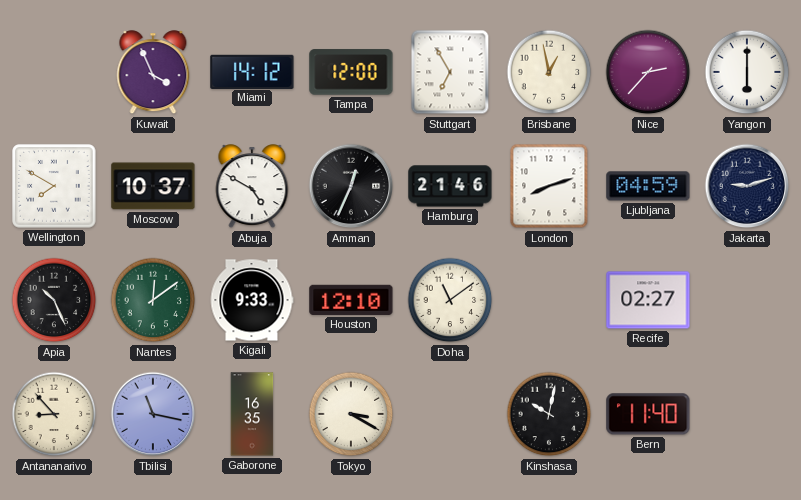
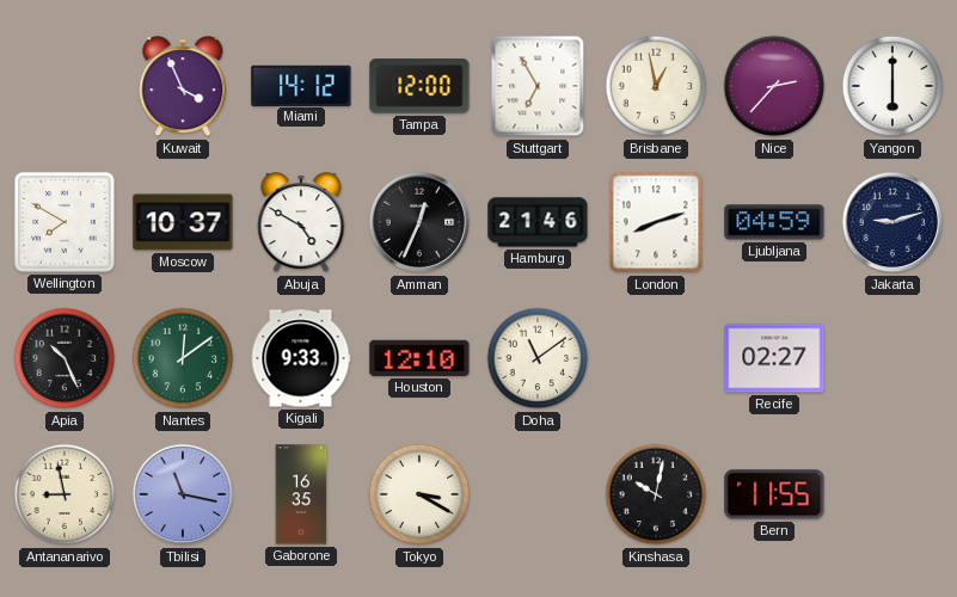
Antananarivo: 8:53 -> 8:58 (65, 494)
Bern: 11:40 -> 11:55 (774, 494)
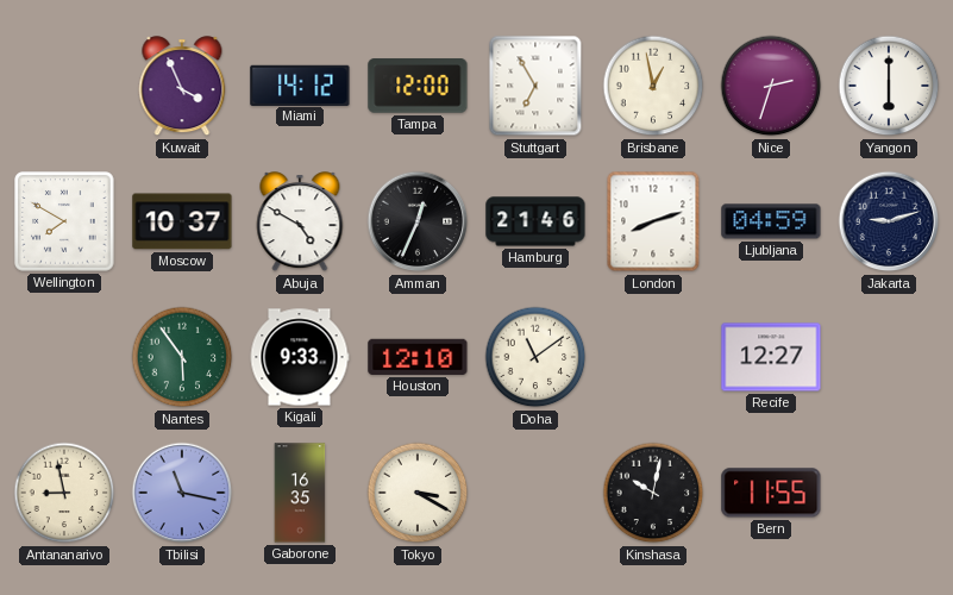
Nice: 2:37 -> 2:33 (771, 86)
Apia: 10:26 -> none (65, 358)
Nantes: 12:09 -> 5:54 (182, 357)
Recife: 02:27 -> 12:27 (771, 357)
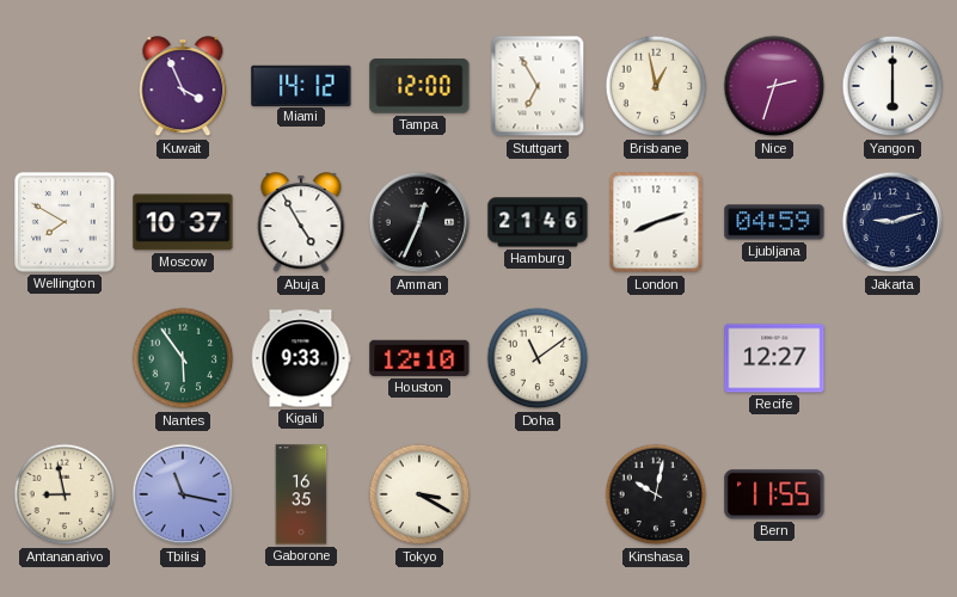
Abuja: 4:50 -> 4:55 (301, 223)
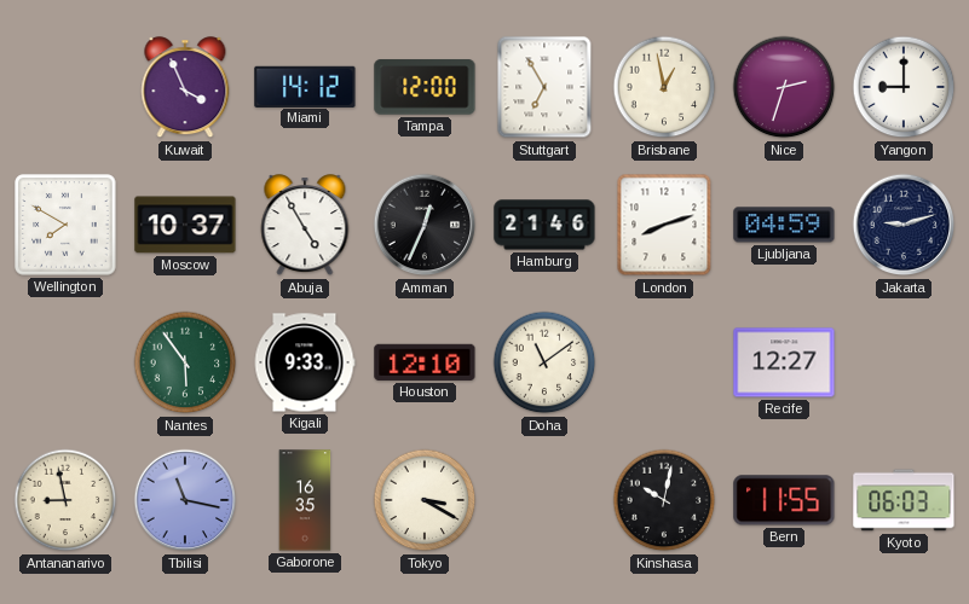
Yangon: 6:00 -> 9:00 (904, 87)
Kyoto: none -> 06:03 (904, 500)
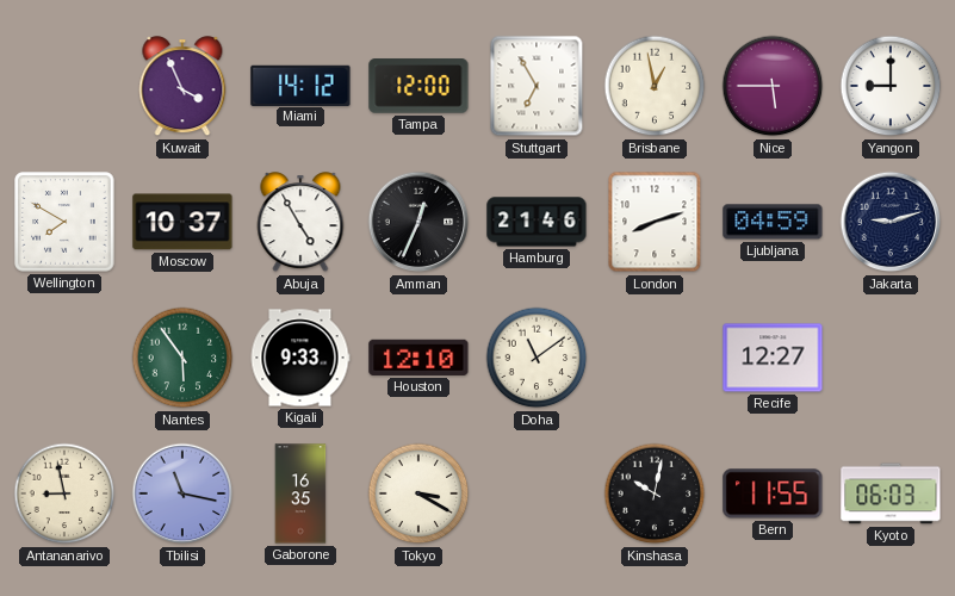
Nice: 2:33 -> 5:45 (773, 86)
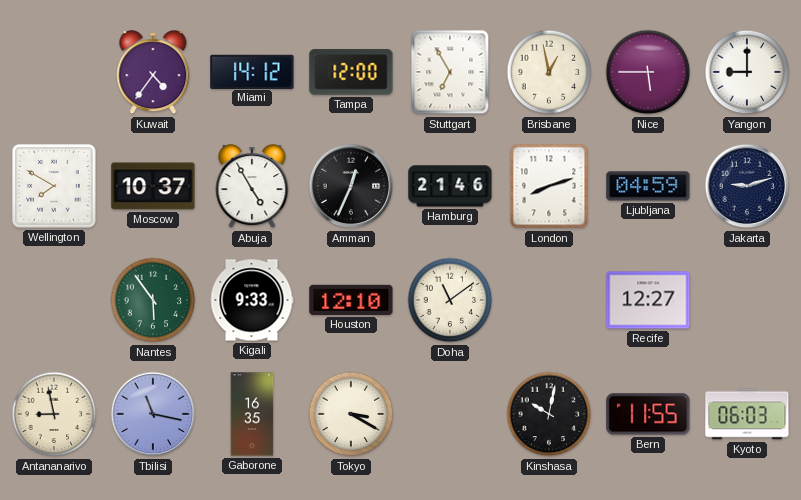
Kuwait: 3:56 -> 4:36 (153, 73)
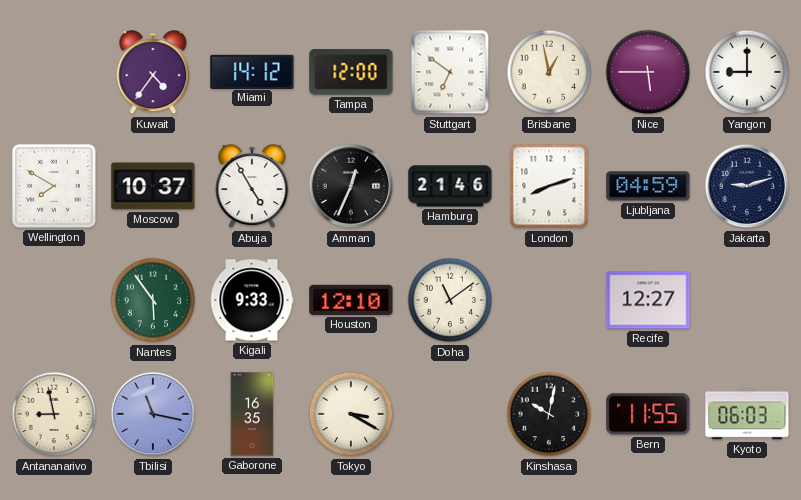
Stuttgart: 6:55 -> 6:51 (450, 72)
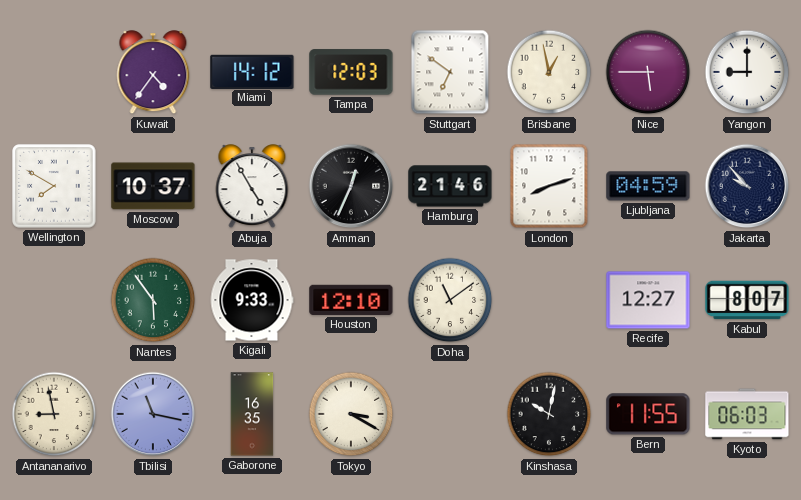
Tampa: 12:00 -> 12:03 (351, 72)
Jakarta: 9:12 -> 9:53 (747, 186)
Kabul: none -> 8:07 (747, 300)
